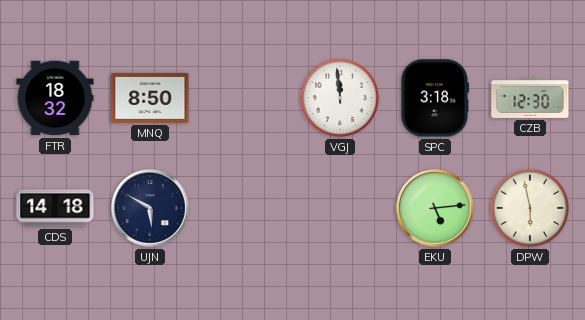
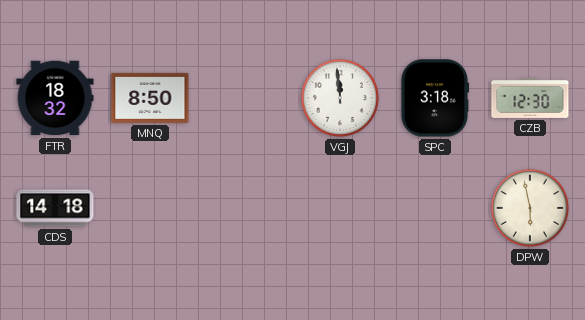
UJN: 5:50 -> none (150, 208)
EKU: 5:14 -> none (435, 208)
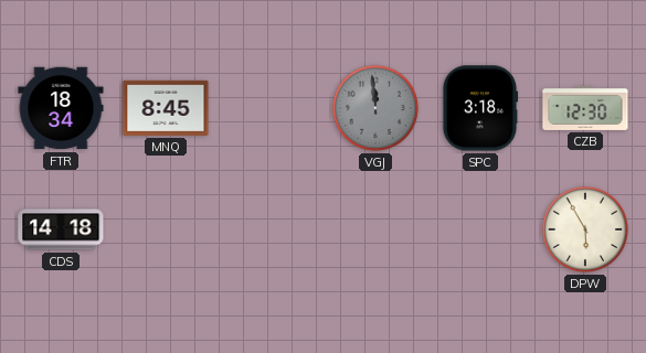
FTR: 18:32 -> 18:34 (61, 108)
MNQ: 8:50 -> 8:45 (166, 108)
VGJ dial: white -> grey (375, 108)
DPW: 5:58 -> 5:55 (585, 229)
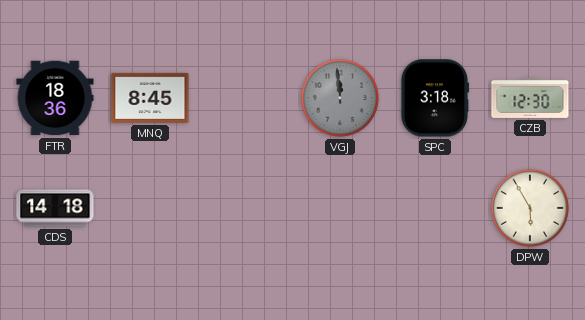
FTR: 18:34 -> 18:36 (55, 98)
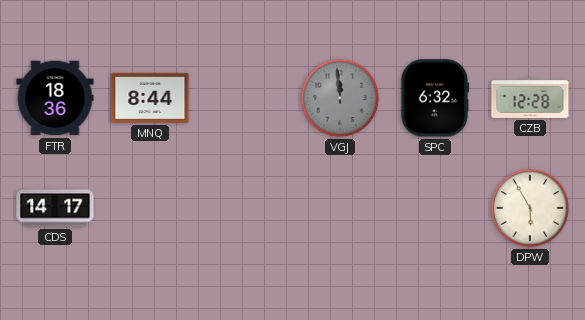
MNQ: 8:45 -> 8:44 (150, 98)
SPC: 3:18 -> 6:32 (435, 98)
CZB: 12:30 -> 12:28 (530, 98)
CDS: 14:18 -> 14:17 (55, 208)
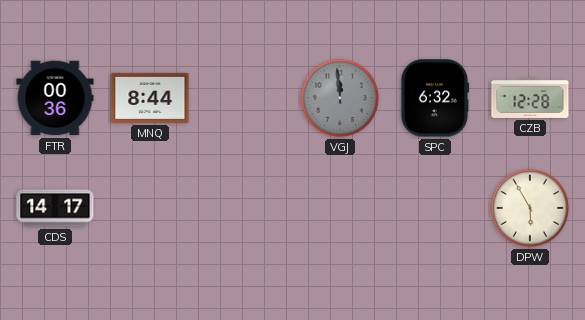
FTR: 18:36 -> 00:36 (55, 98)
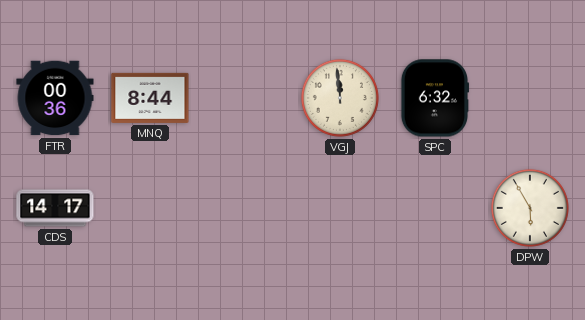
VGJ dial: grey -> cream (340, 98)
CZB: 12:28 -> none (530, 98)
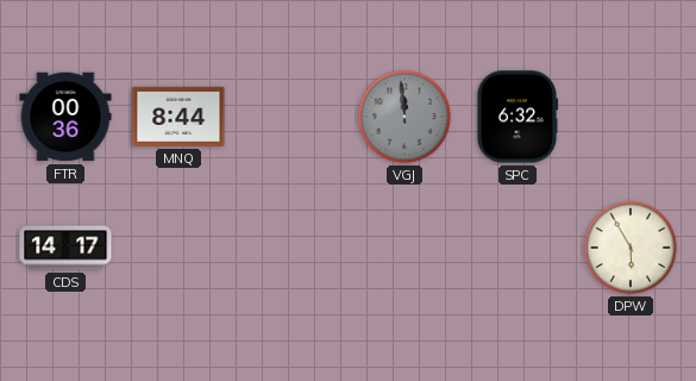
VGJ dial: cream -> grey (405, 117)
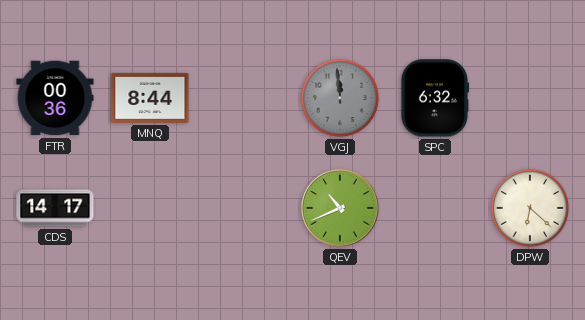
QEV: none -> 10:41 (340, 208)
DPW: 5:55 -> 6:22 (530, 208)
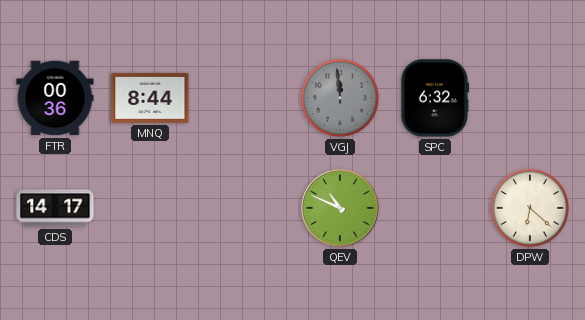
QEV: 10:41 -> 10:49 (340, 208)
